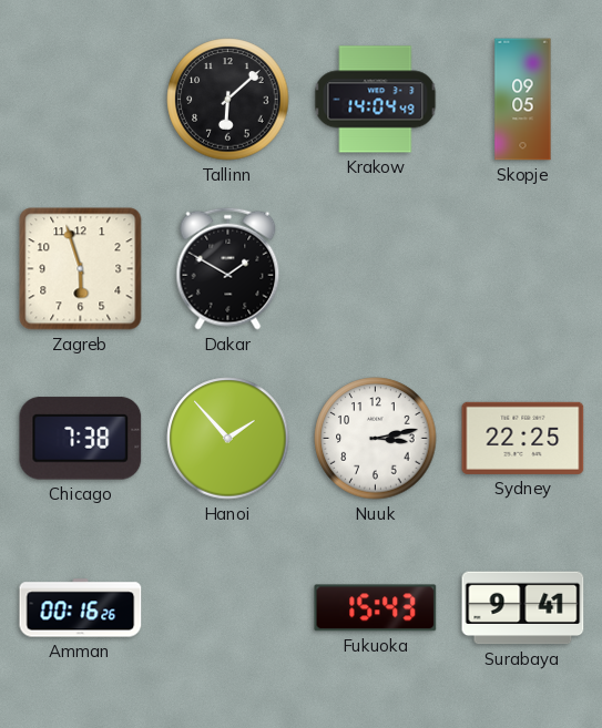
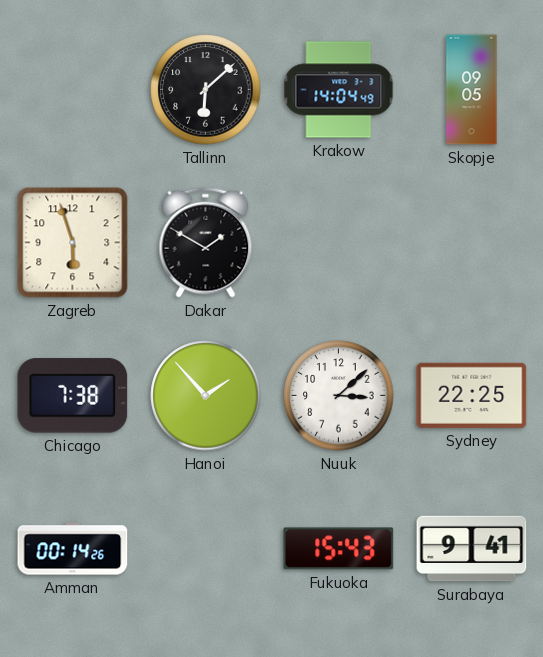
Nuuk: 3:13 -> 3:08 (339, 396)
Amman: 00:16 -> 00:14 (73, 549)
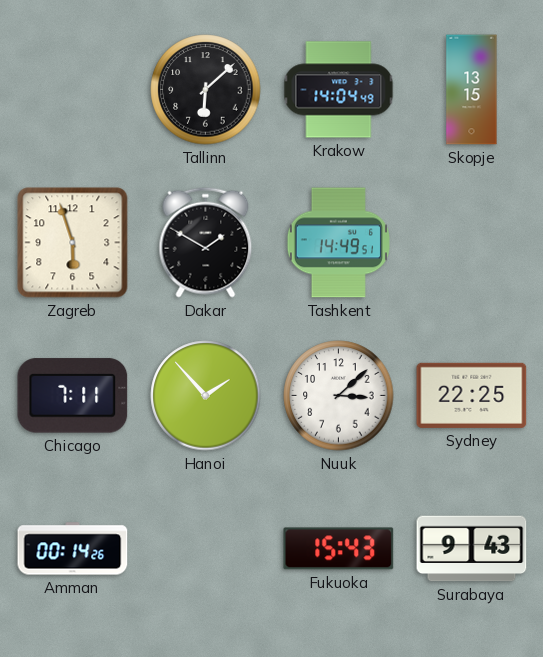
Skopje: 09:05 -> 13:15 (472, 90)
Tashkent: none -> 14:49 (338, 243)
Chicago: 7:38 -> 7:11 (73, 396)
Surabaya: 9:41 -> 9:43 (472, 549)
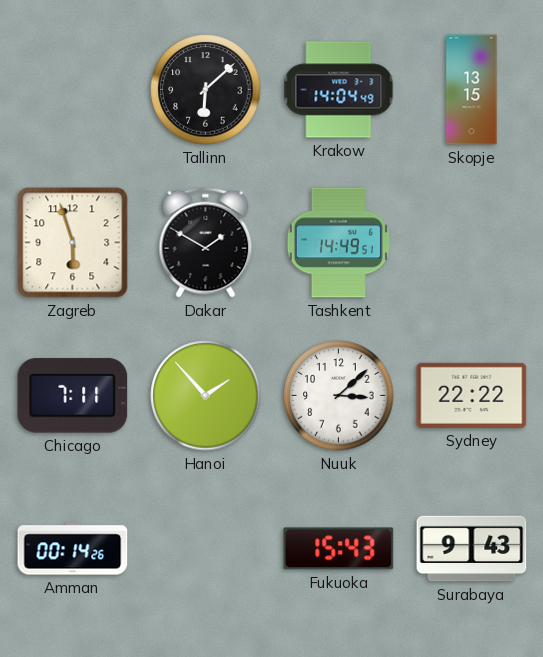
Sydney: 22:25 -> 22:22 (472, 395)
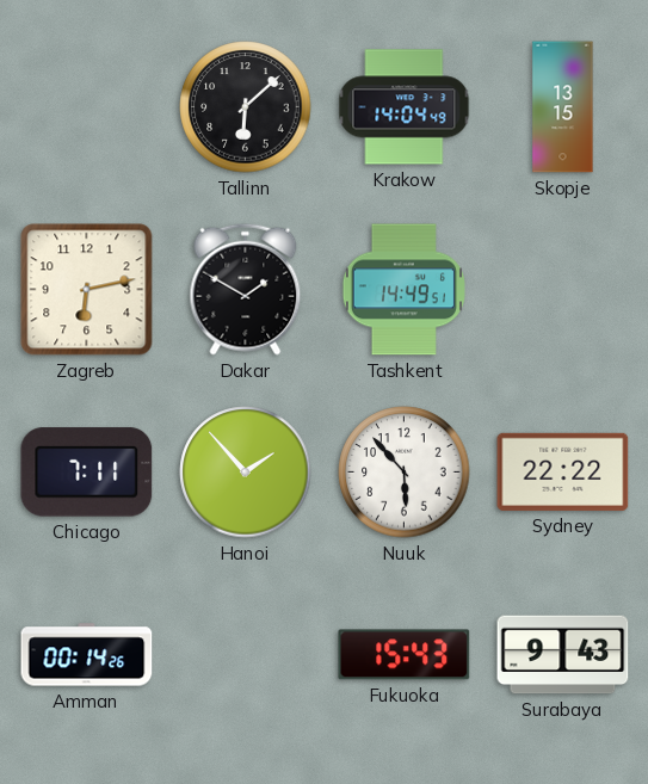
Zagreb: 5:57 -> 6:13 (87, 290)
Nuuk: 3:08 -> 5:53 (405, 473)
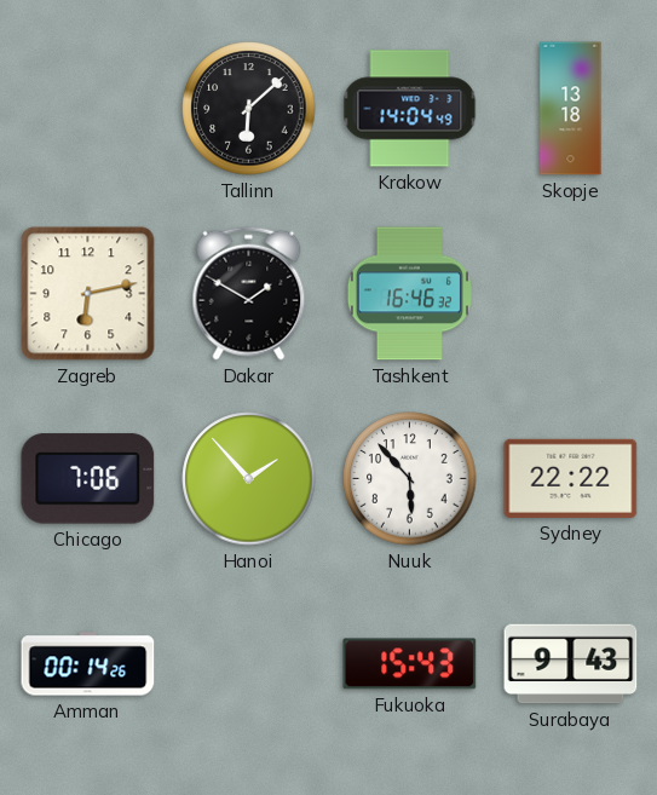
Skopje: 13:15 -> 13:18 (571, 109)
Tashkent: 14:49 -> 16:46 (409, 294)
Chicago: 7:11 -> 7:06 (88, 479)
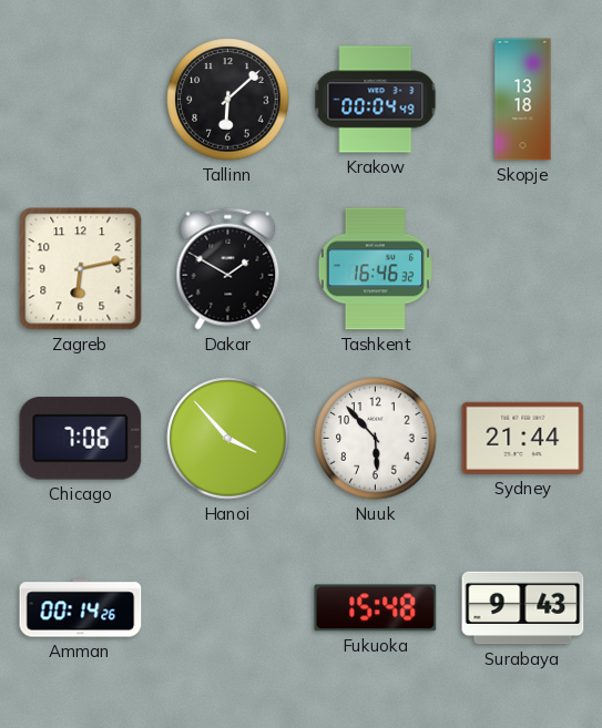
Krakow: 14:04 -> 00:04 (376, 100)
Hanoi: 1:53 -> 3:53 (228, 439)
Sydney: 22:22 -> 21:44 (523, 438)
Fukuoka: 15:43 -> 15:48 (376, 608)
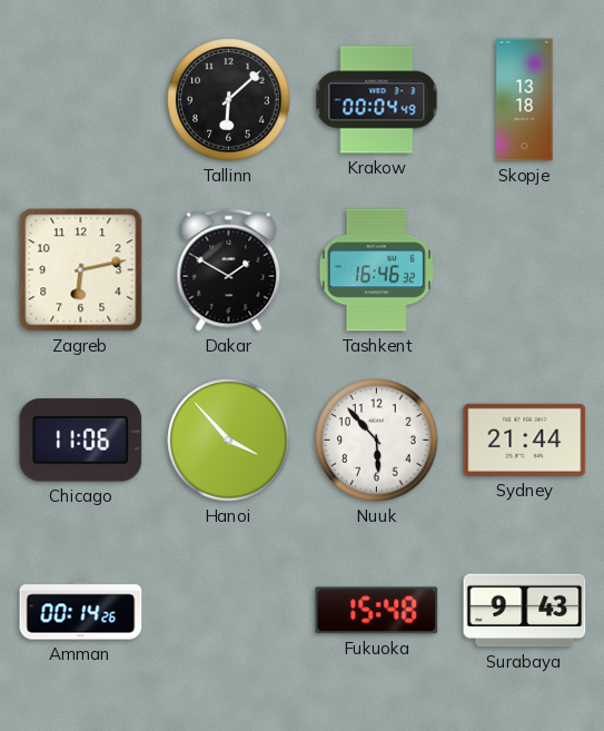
Chicago: 7:06 -> 11:06 (81, 441)
